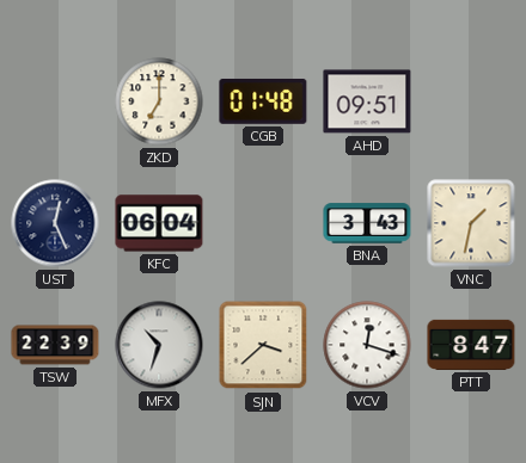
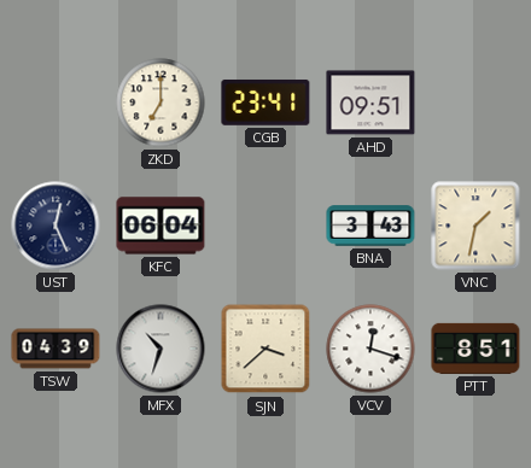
CGB: 01:48 -> 23:41 (265, 103)
TSW: 22:39 -> 04:39 (56, 349)
PTT: 8:47 -> 8:51 (475, 349)
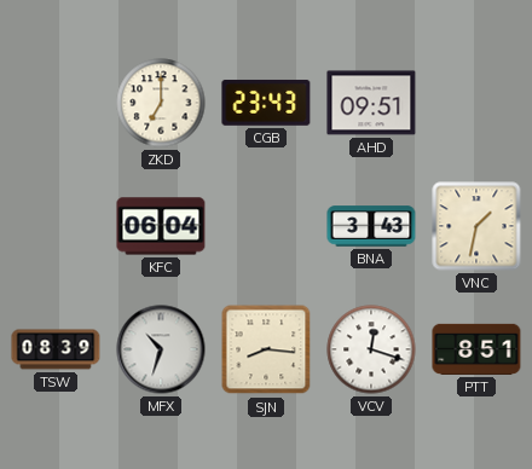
CGB: 23:41 -> 23:43 (266, 103)
UST: 12:26 -> none (56, 226)
TSW: 04:39 -> 08:39 (56, 349)
SJN: 3:38 -> 8:16 (266, 349)
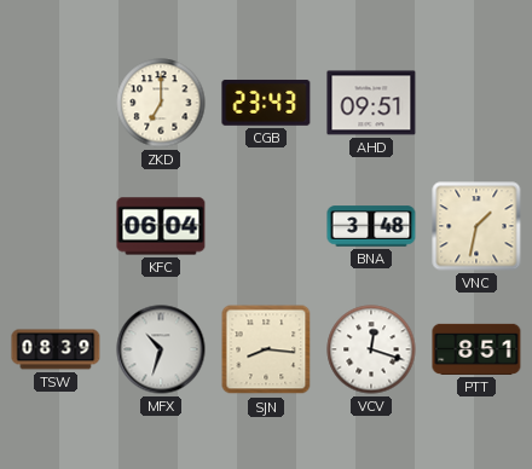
BNA: 3:43 -> 3:48 (371, 226)
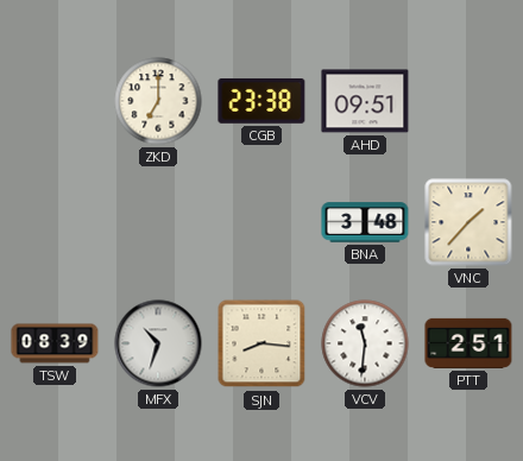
CGB: 23:43 -> 23:38 (261, 101)
KFC: 06:04 -> none (161, 226)
VNC: 1:32 -> 1:37 (468, 222)
VCV: 12:18 -> 11:31 (365, 343)
PTT: 8:51 -> 2:51 (468, 343)
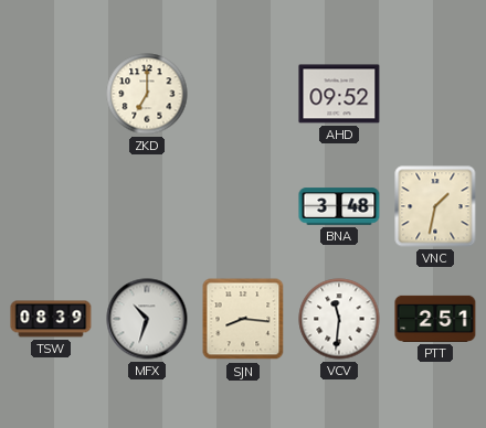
CGB: 23:38 -> none (261, 101)
AHD: 09:51 -> 09:52 (339, 94)
VNC: 1:37 -> 1:32 (435, 206)
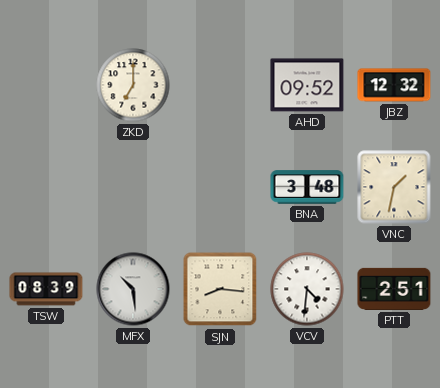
JBZ: none -> 12:32 (394, 85)
MFX: 10:33 -> 10:29 (133, 289)
VCV: 11:31 -> 4:31 (307, 289)
